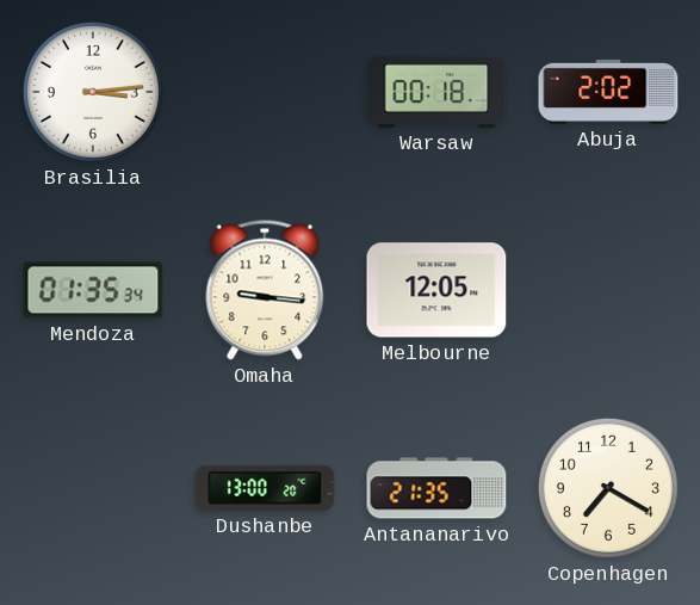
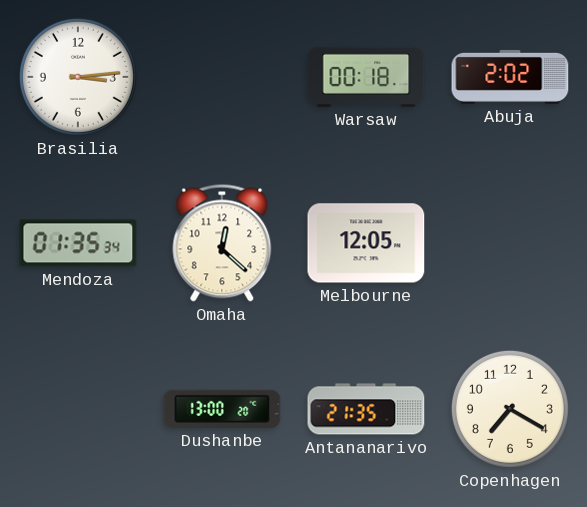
Omaha: 9:16 -> 12:22 (222, 243)
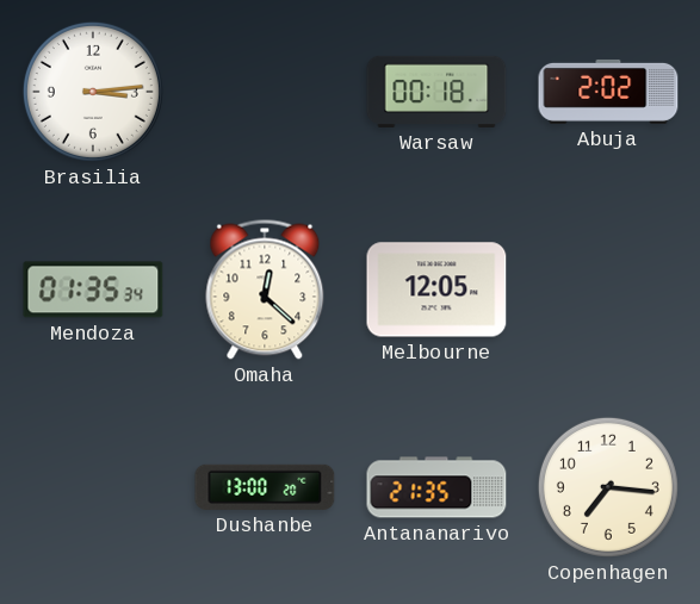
Copenhagen: 7:20 -> 7:16 (608, 487)
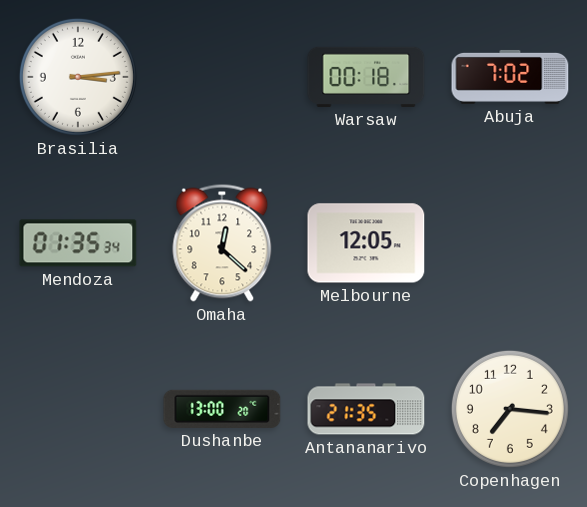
Abuja: 2:02 -> 7:02 (510, 77)
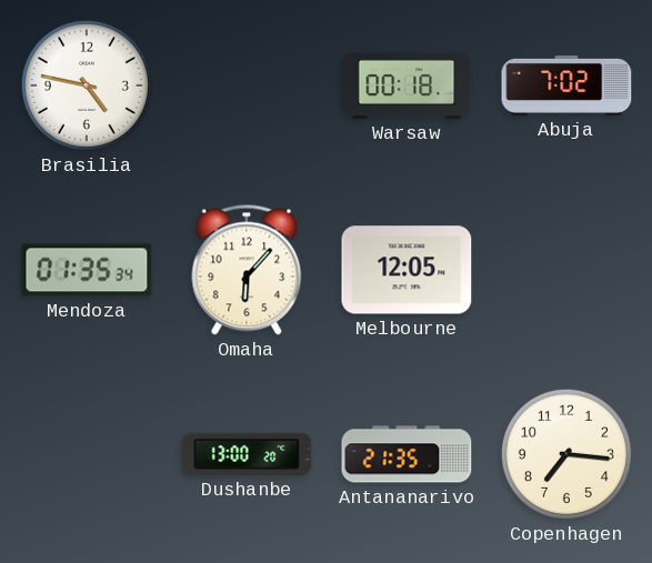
Brasilia: 3:14 -> 4:47 (87, 86)
Omaha: 12:22 -> 6:07 (247, 270)
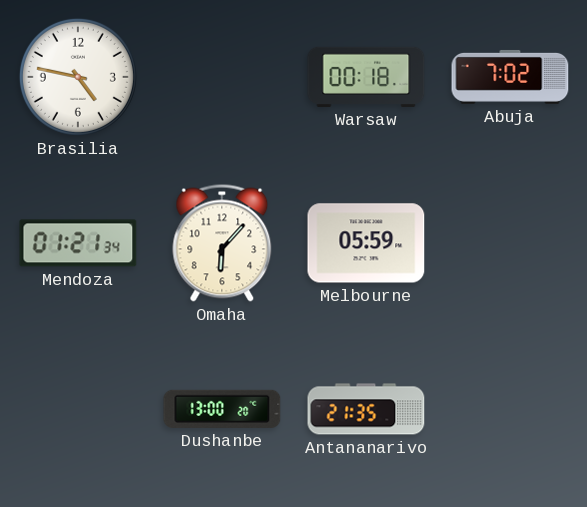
Mendoza: 01:35 -> 01:21 (78, 243)
Melbourne: 12:05 -> 05:59 (366, 243)
Copenhagen: 7:16 -> none (566, 454)
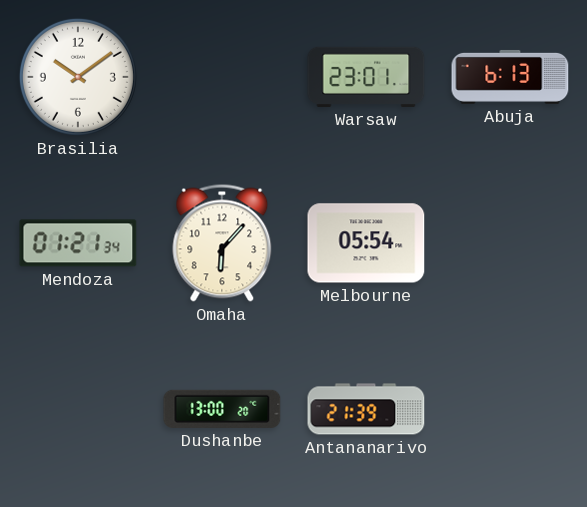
Brasilia: 4:47 -> 10:09 (78, 77)
Warsaw: 00:18 -> 23:01 (366, 77)
Abuja: 7:02 -> 6:13 (510, 77)
Melbourne: 05:59 -> 05:54 (366, 243)
Antananarivo: 21:35 -> 21:39 (366, 409)
